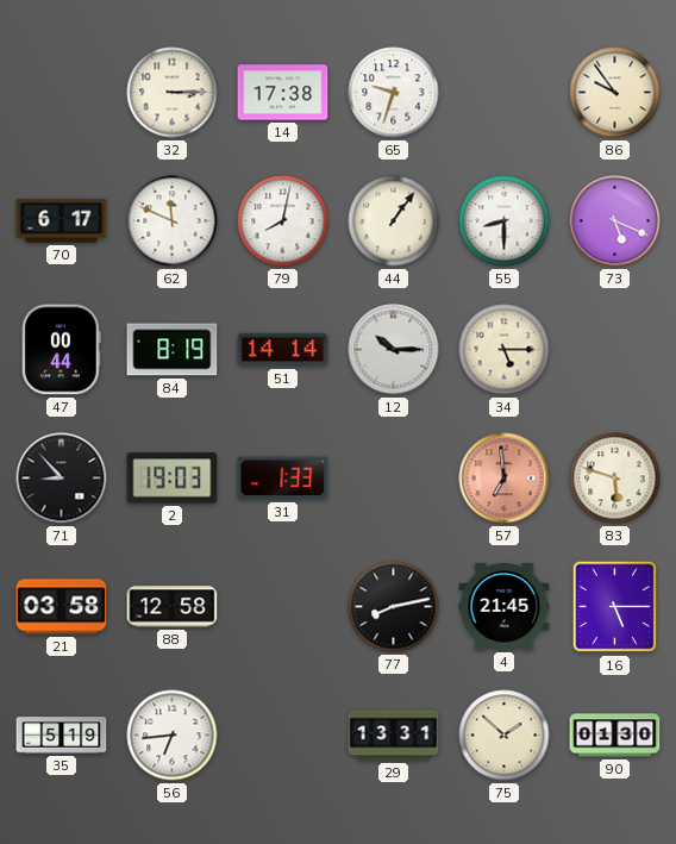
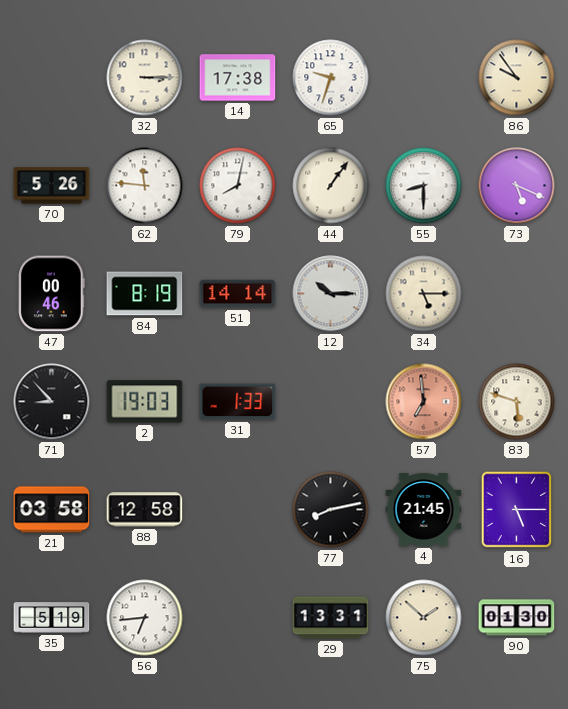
70: 6:17 -> 5:26 (52, 186)
62: 11:49 -> 11:46 (145, 186)
47: 00:44 -> 00:46 (52, 294)
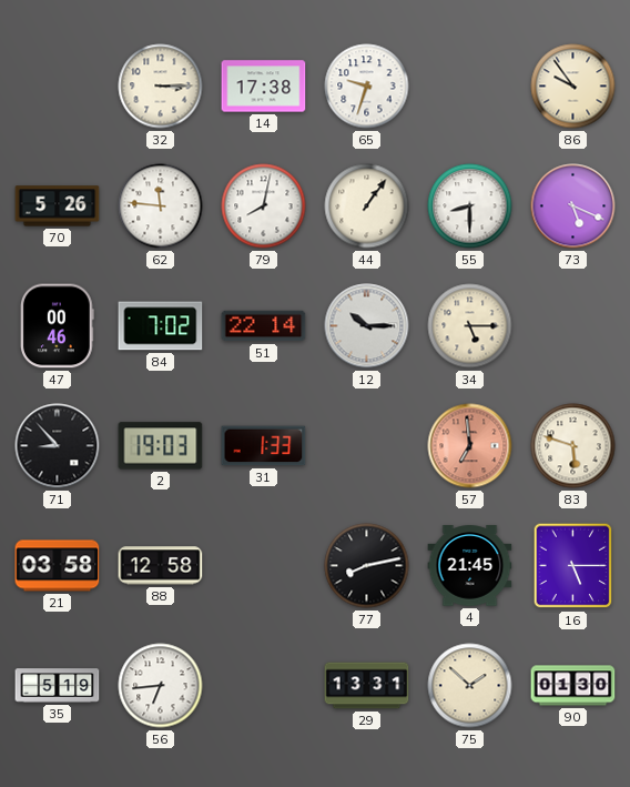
84: 8:19 -> 7:02 (161, 326)
51: 14:14 -> 22:14 (264, 326)
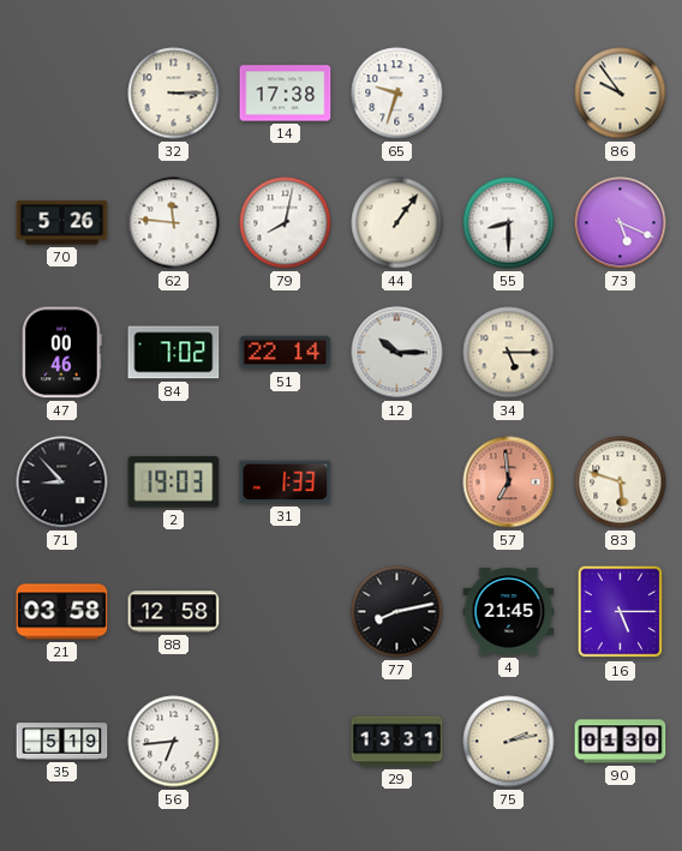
75: 1:52 -> 2:13 (509, 742)
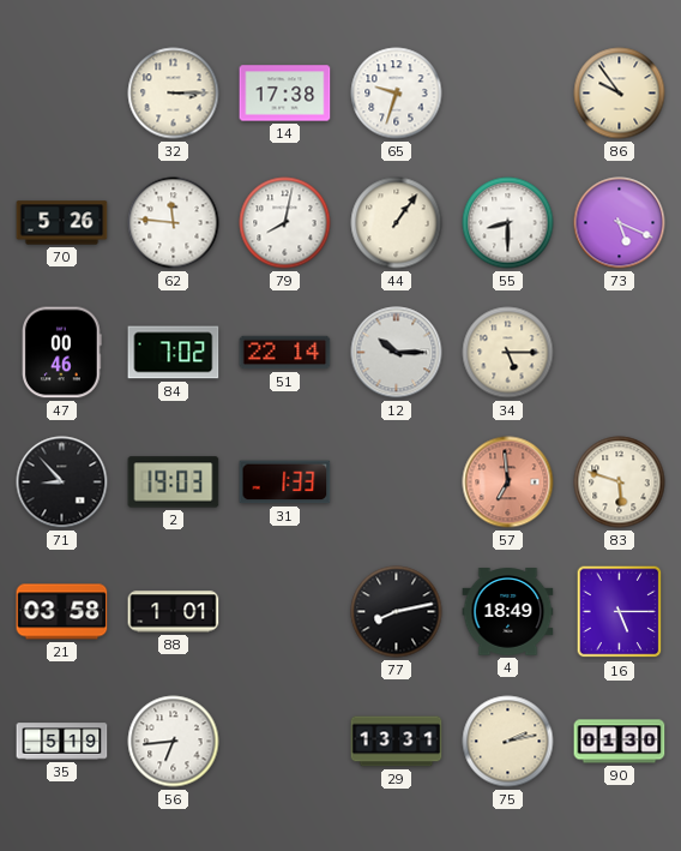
88: 12:58 -> 1:01 (174, 612)
4: 21:45 -> 18:49 (508, 612)
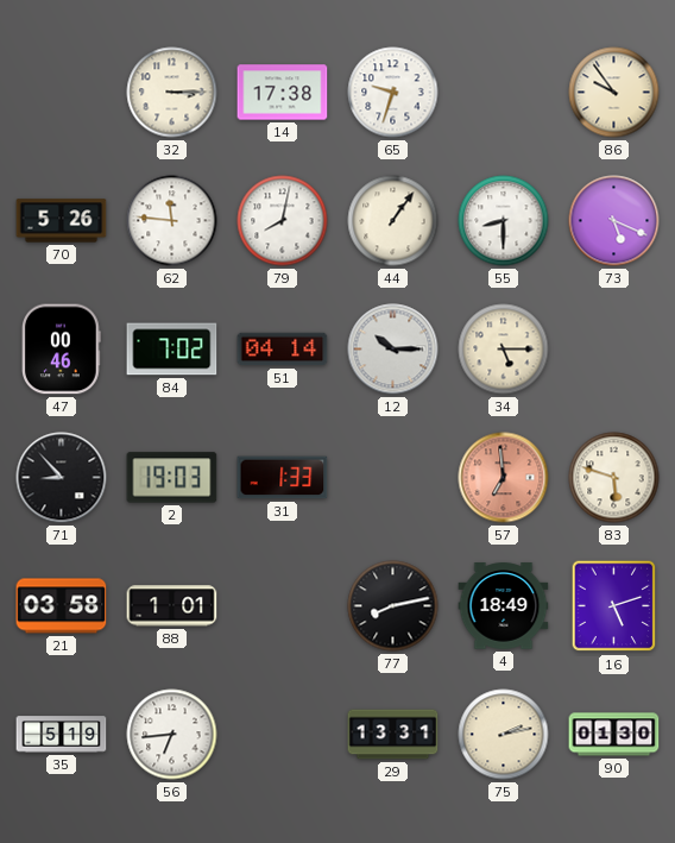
51: 22:14 -> 04:14 (283, 350)
16: 5:15 -> 5:12 (614, 606)
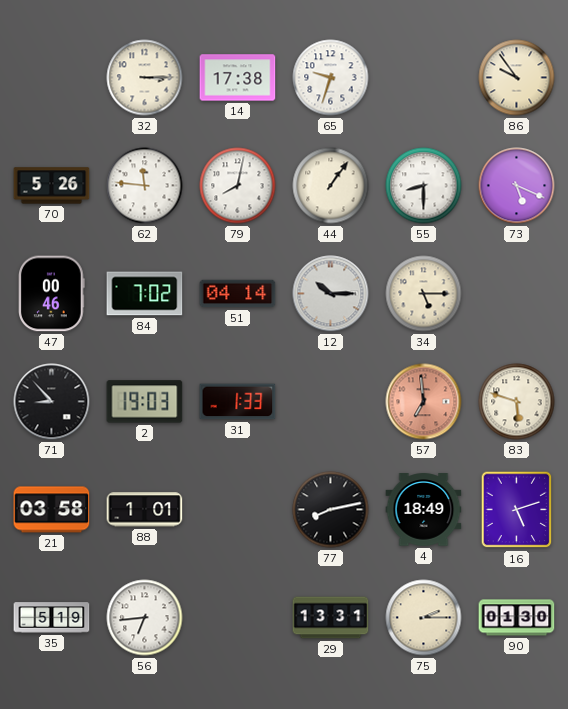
75: 2:13 -> 2:15 (424, 618)
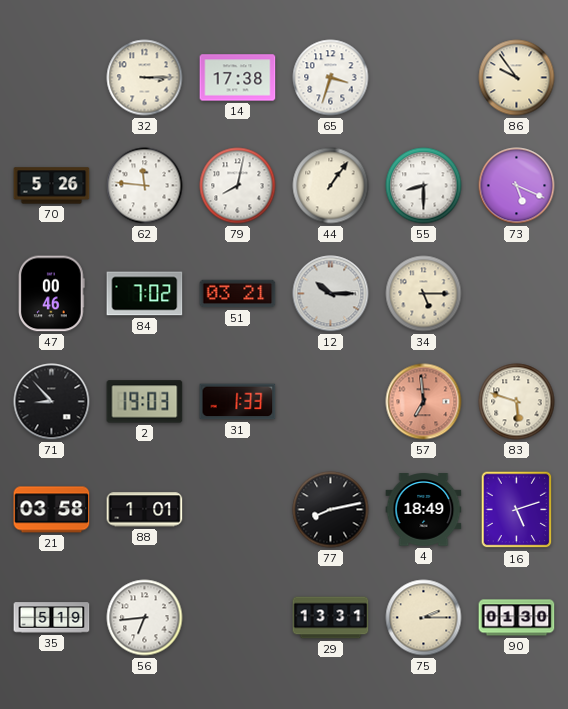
65: 9:33 -> 3:33 (331, 78)
51: 04:14 -> 03:21 (238, 294)
